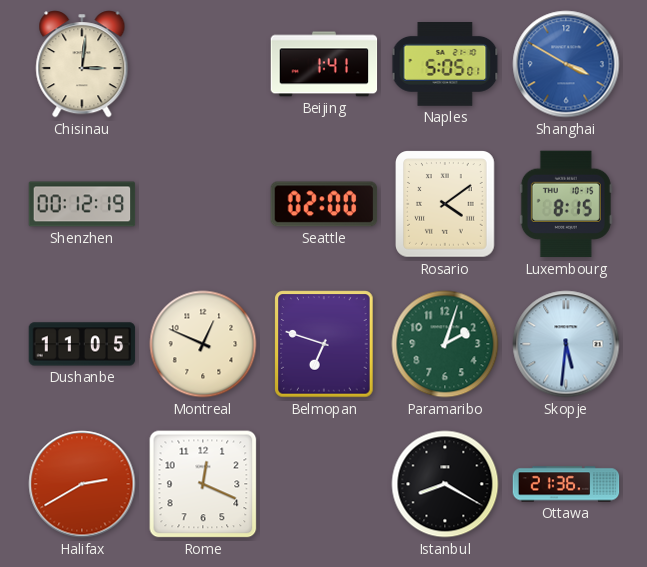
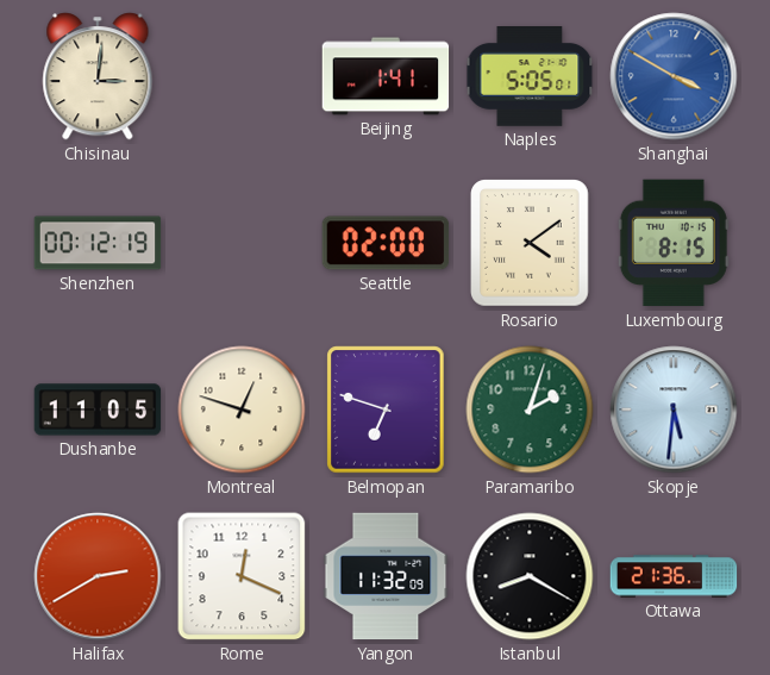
Montreal: 12:49 -> 12:48 (242, 410)
Yangon: none -> 11:32 (386, 576)
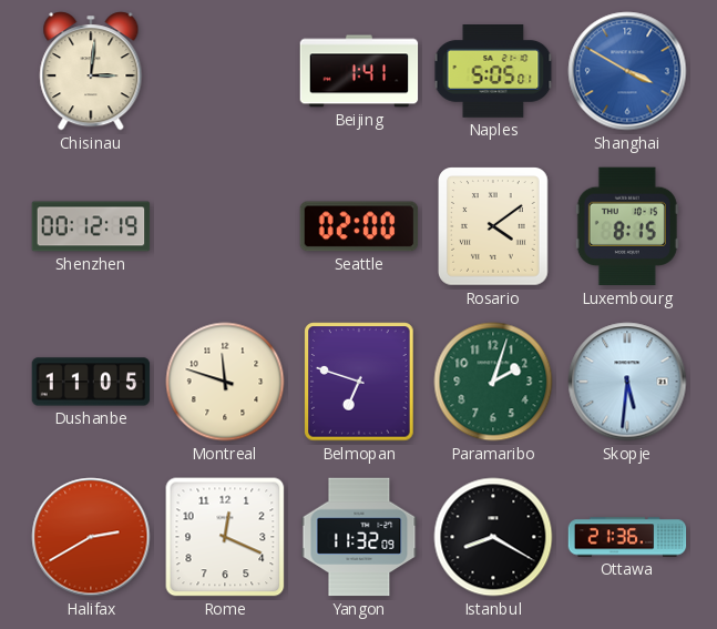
Montreal: 12:48 -> 11:48 (225, 382)
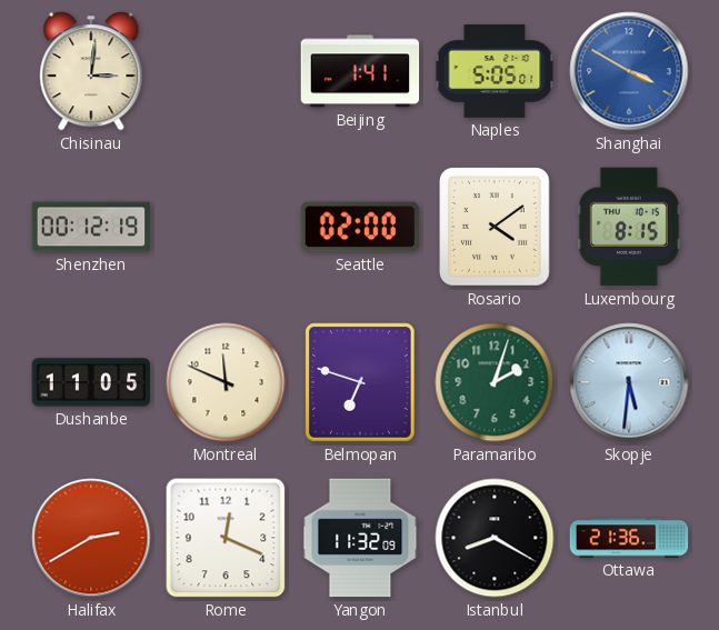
Montreal: 11:48 -> 11:49 (226, 382)
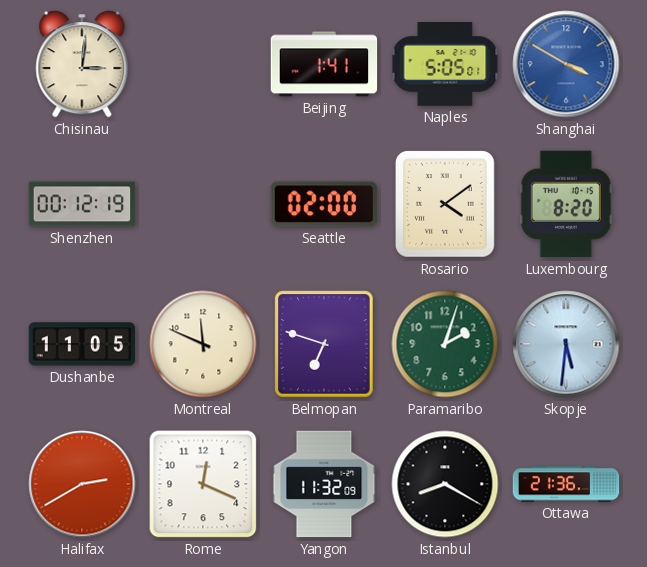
Luxembourg: 8:15 -> 8:20 (566, 204)
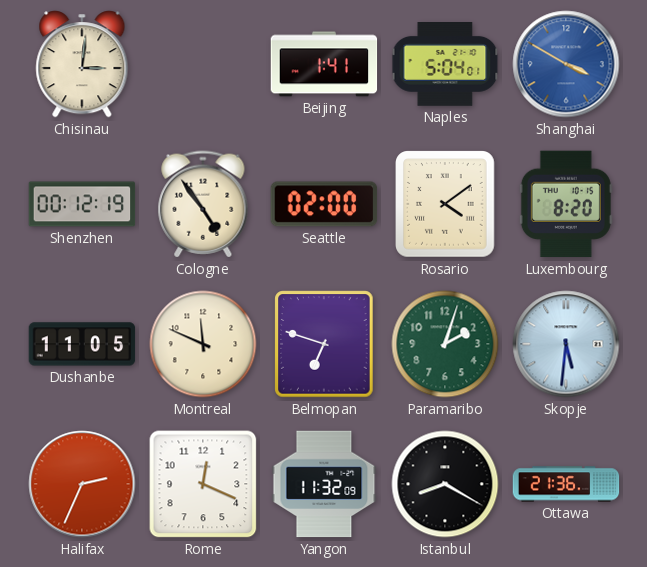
Naples: 5:05 -> 5:04 (445, 65)
Cologne: none -> 4:54 (203, 204)
Halifax: 2:40 -> 2:34 (82, 484)
